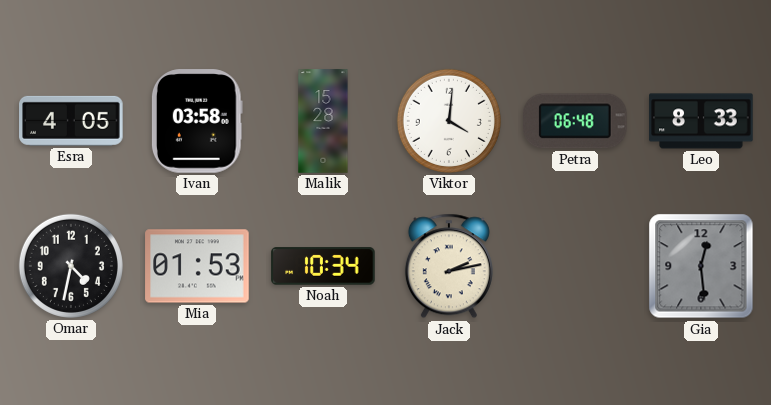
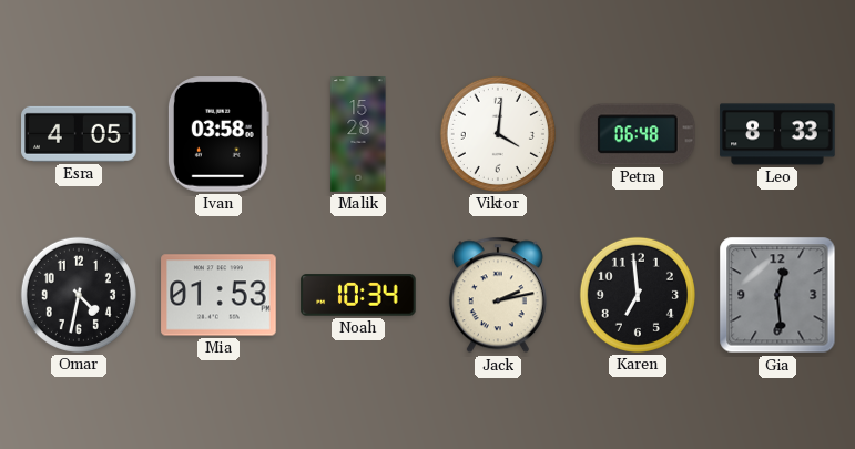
Karen: none -> 6:59 (638, 295)
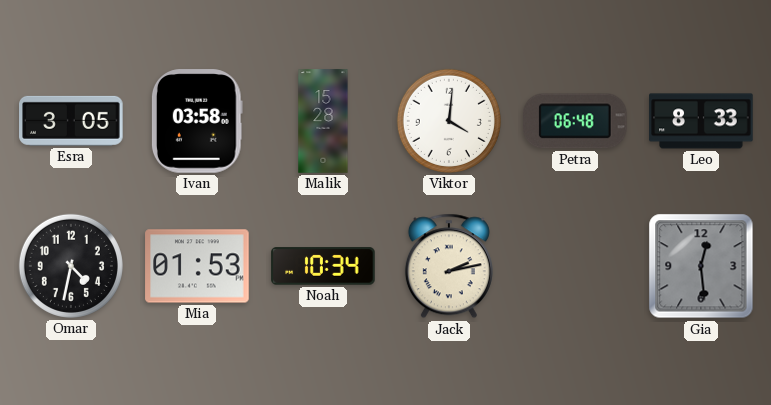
Esra: 4:05 -> 3:05 (71, 121)
Karen: 6:59 -> none (638, 295)
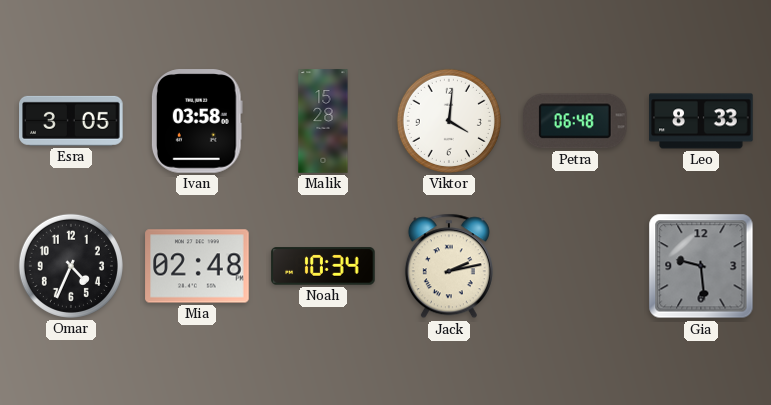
Omar: 4:32 -> 4:34 (71, 266)
Mia: 01:53 -> 02:48 (197, 266)
Gia: 12:29 -> 9:29 (701, 266)
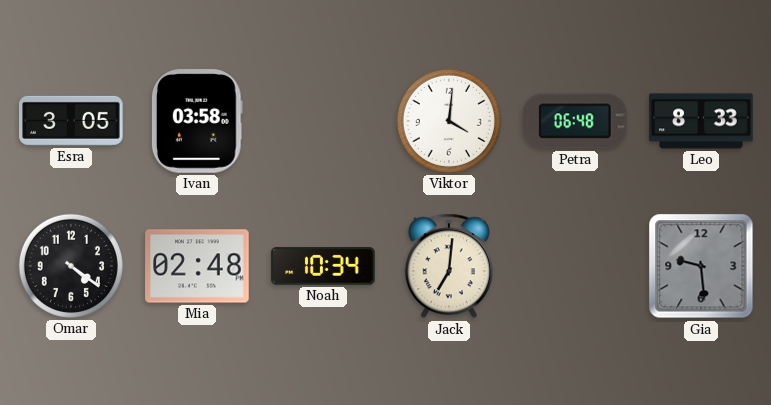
Malik: 15:28 -> none (323, 121)
Omar: 4:34 -> 4:21 (71, 266)
Jack: 2:13 -> 7:01 (449, 266)
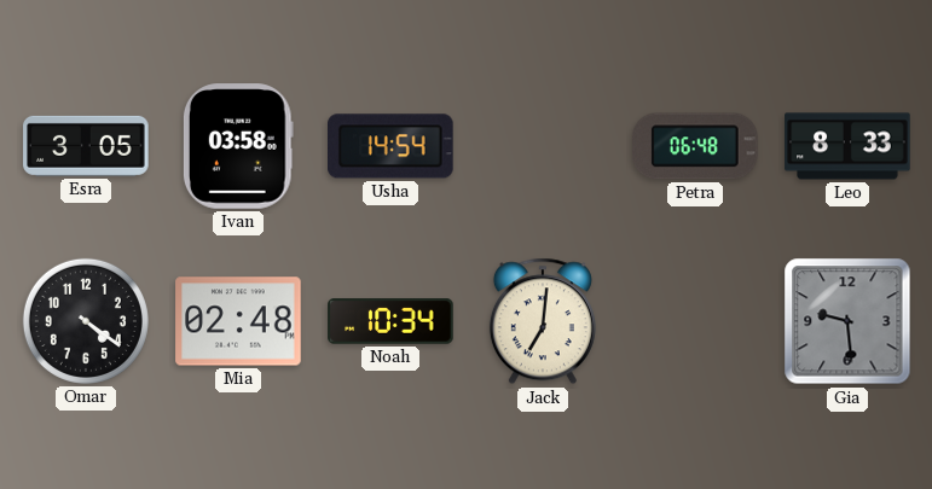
Usha: none -> 14:54 (392, 146)
Viktor: 4:01 -> none (449, 121)
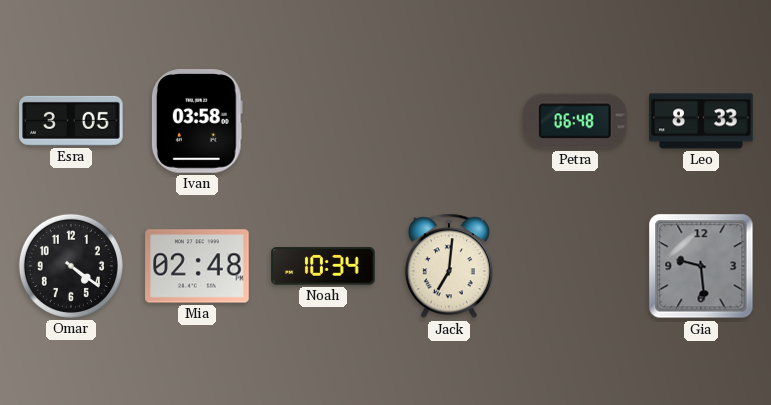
Usha: 14:54 -> none (392, 146)
